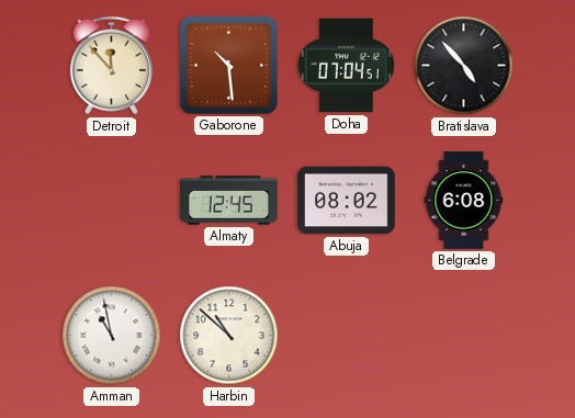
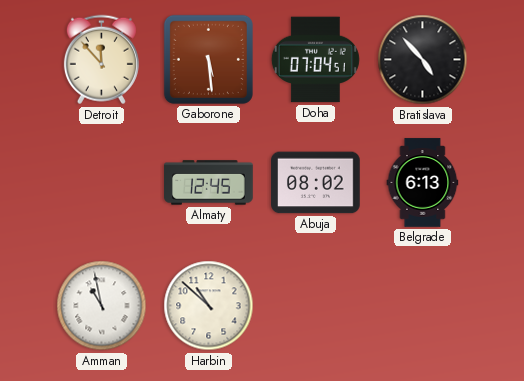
Gaborone: 10:29 -> 5:29 (208, 59)
Belgrade: 6:08 -> 6:13 (423, 183)
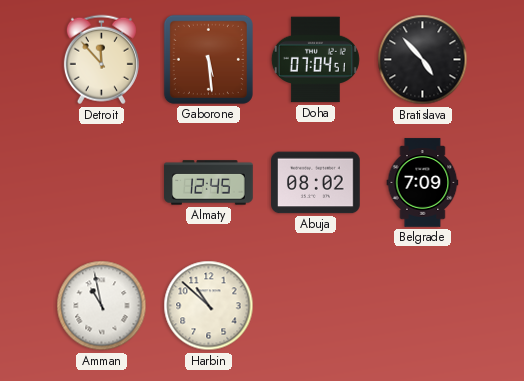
Belgrade: 6:13 -> 7:09 (423, 183)
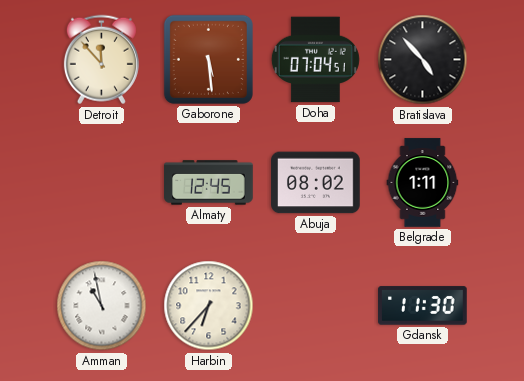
Belgrade: 7:09 -> 1:11 (423, 183)
Harbin: 10:52 -> 6:37 (209, 306)
Gdansk: none -> 11:30 (423, 306)
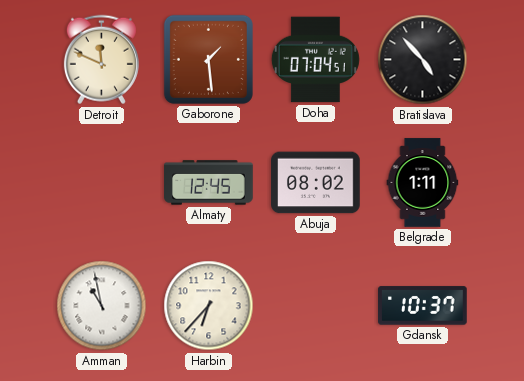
Detroit: 11:53 -> 11:49 (101, 60)
Gaborone: 5:29 -> 1:29 (208, 59)
Gdansk: 11:30 -> 10:37 (423, 306)
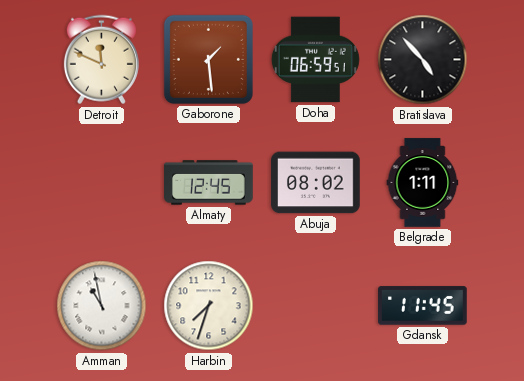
Doha: 07:04 -> 06:59 (315, 60)
Harbin: 6:37 -> 7:33 (209, 306)
Gdansk: 10:37 -> 11:45 (423, 306)
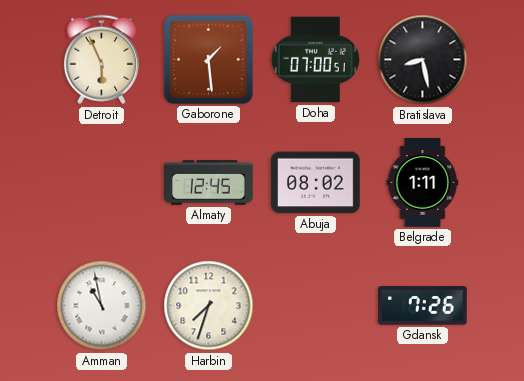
Detroit: 11:49 -> 5:56 (101, 60)
Doha: 06:59 -> 07:00 (315, 60)
Bratislava: 4:53 -> 8:28 (423, 60)
Gdansk: 11:45 -> 7:26 (423, 306)
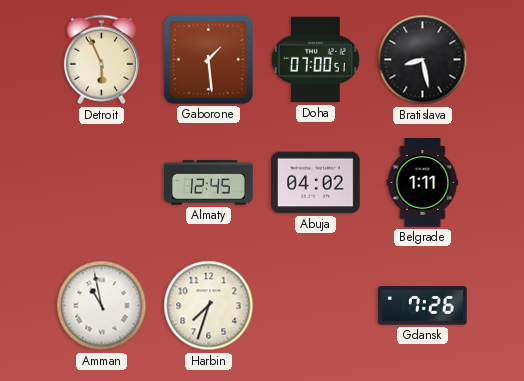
Abuja: 08:02 -> 04:02 (316, 183)
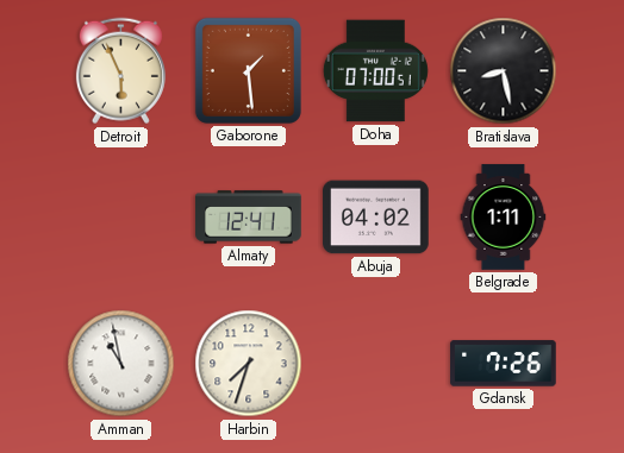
Almaty: 12:45 -> 12:41 (249, 218)
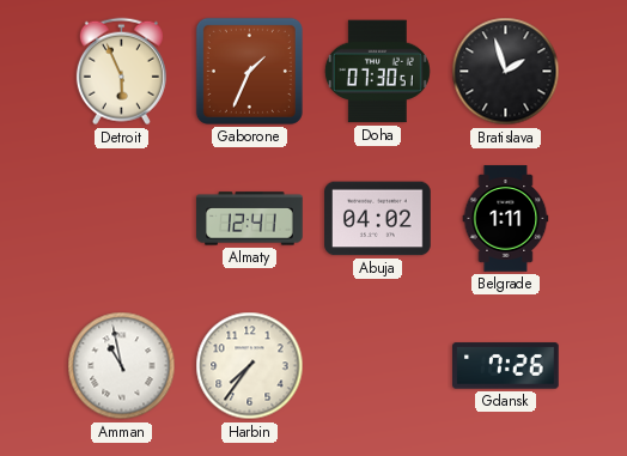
Gaborone: 1:29 -> 1:34 (249, 71)
Doha: 07:00 -> 07:30 (377, 72)
Bratislava: 8:28 -> 1:57 (506, 72)
Harbin: 7:33 -> 7:36 (250, 366)
